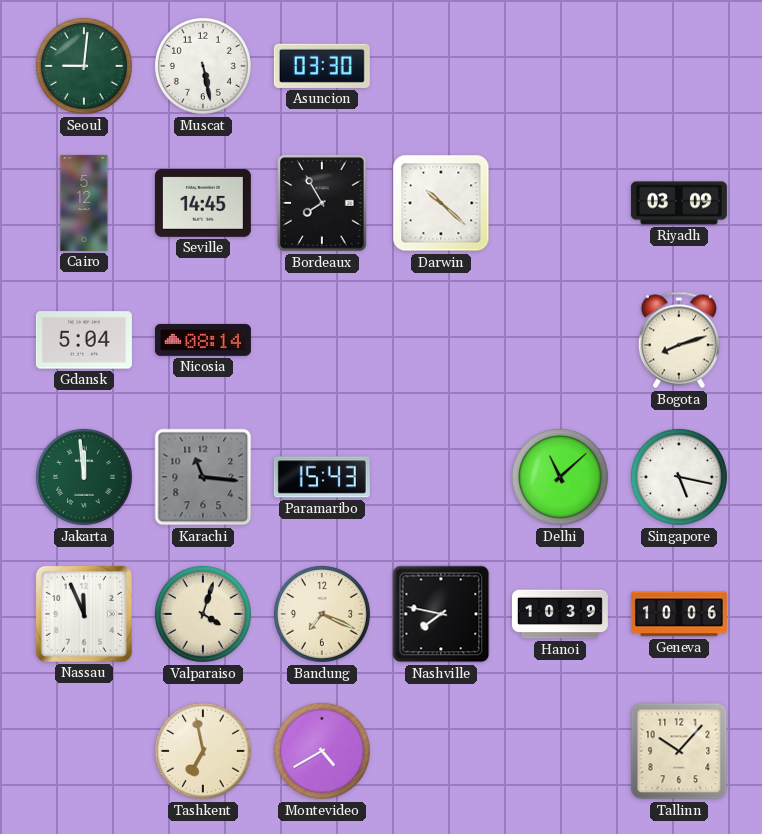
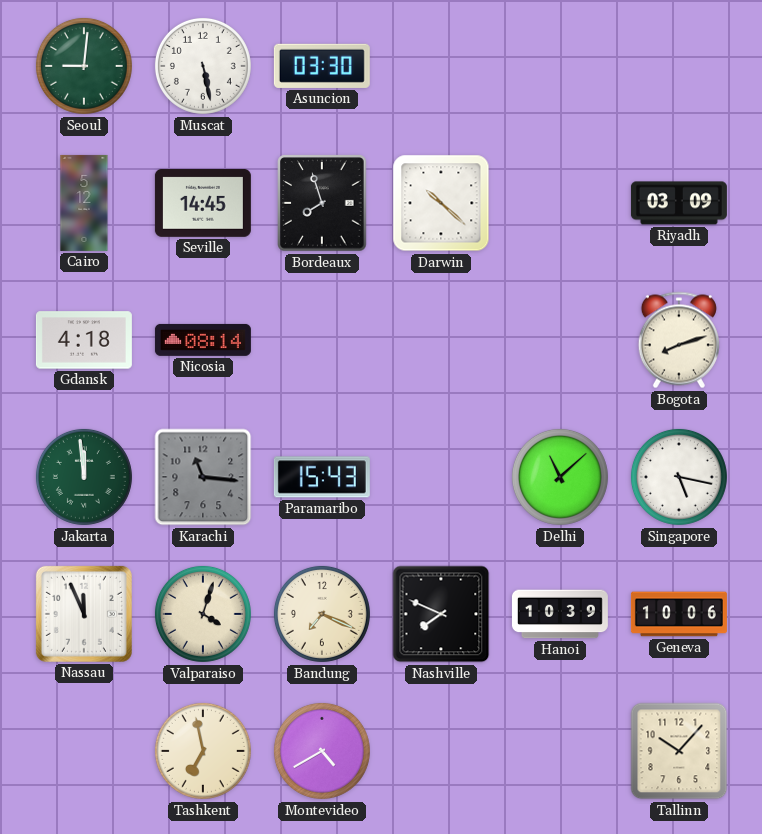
Bordeaux: 7:55 -> 7:57 (322, 203)
Gdansk: 5:04 -> 4:18 (84, 340)
Nashville: 7:47 -> 7:49 (441, 614)
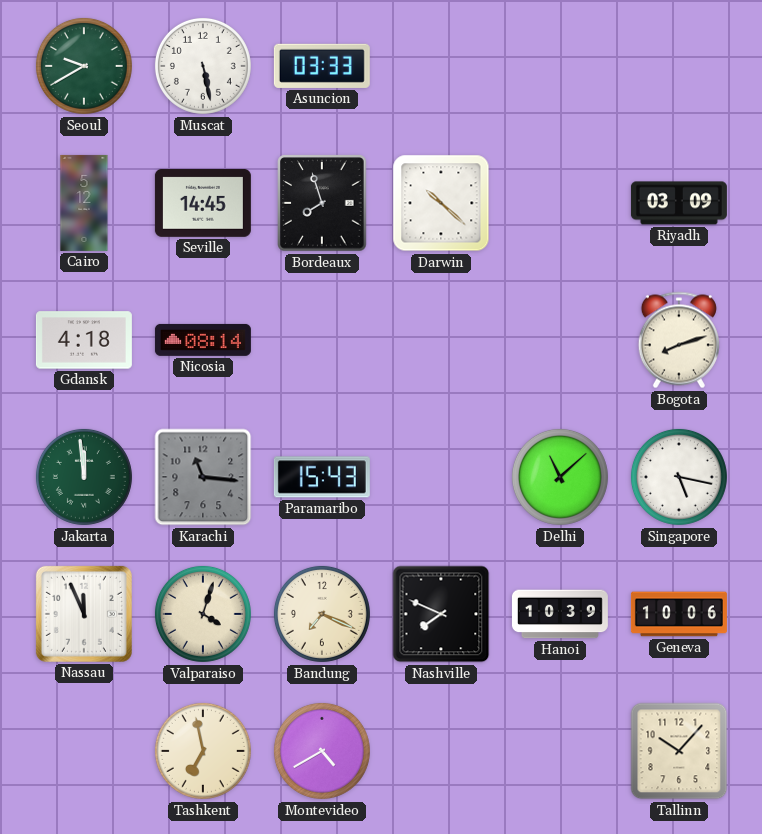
Seoul: 9:01 -> 9:40 (84, 66)
Asuncion: 03:30 -> 03:33 (322, 66)
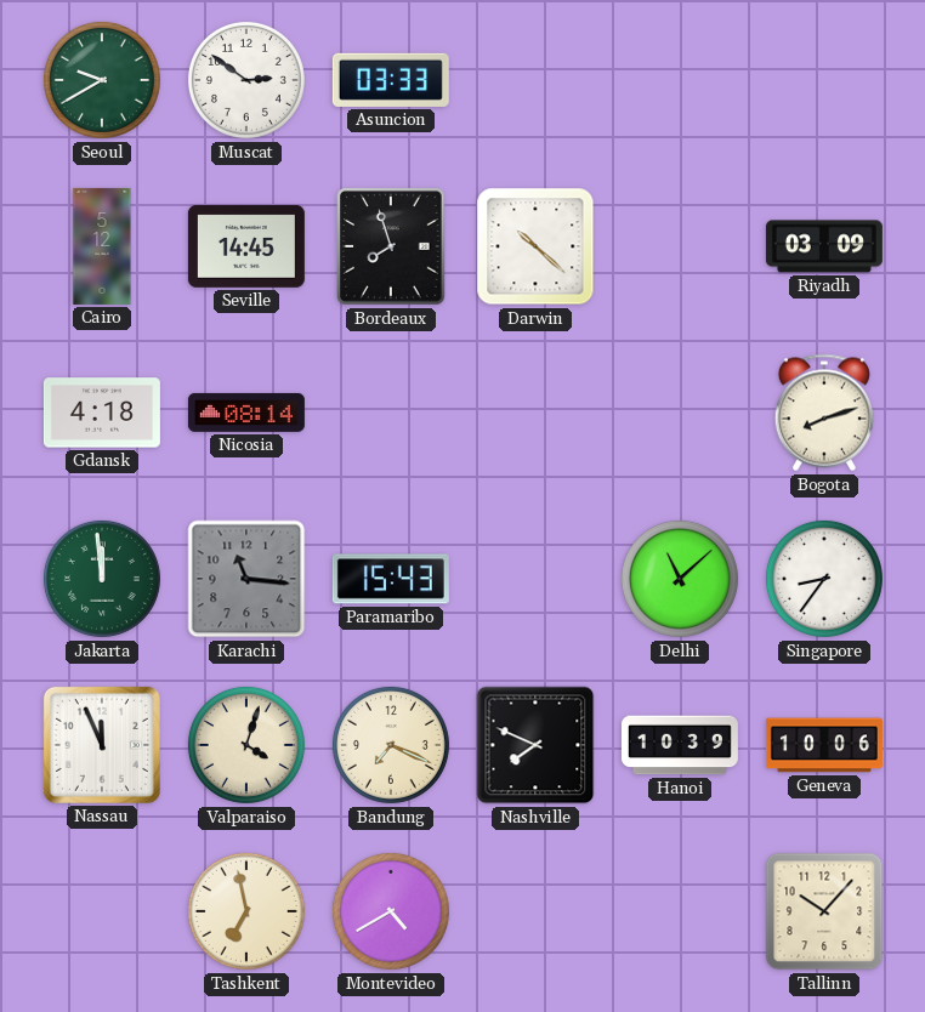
Muscat: 5:28 -> 2:51 (246, 80)
Singapore: 5:17 -> 8:36 (824, 579)
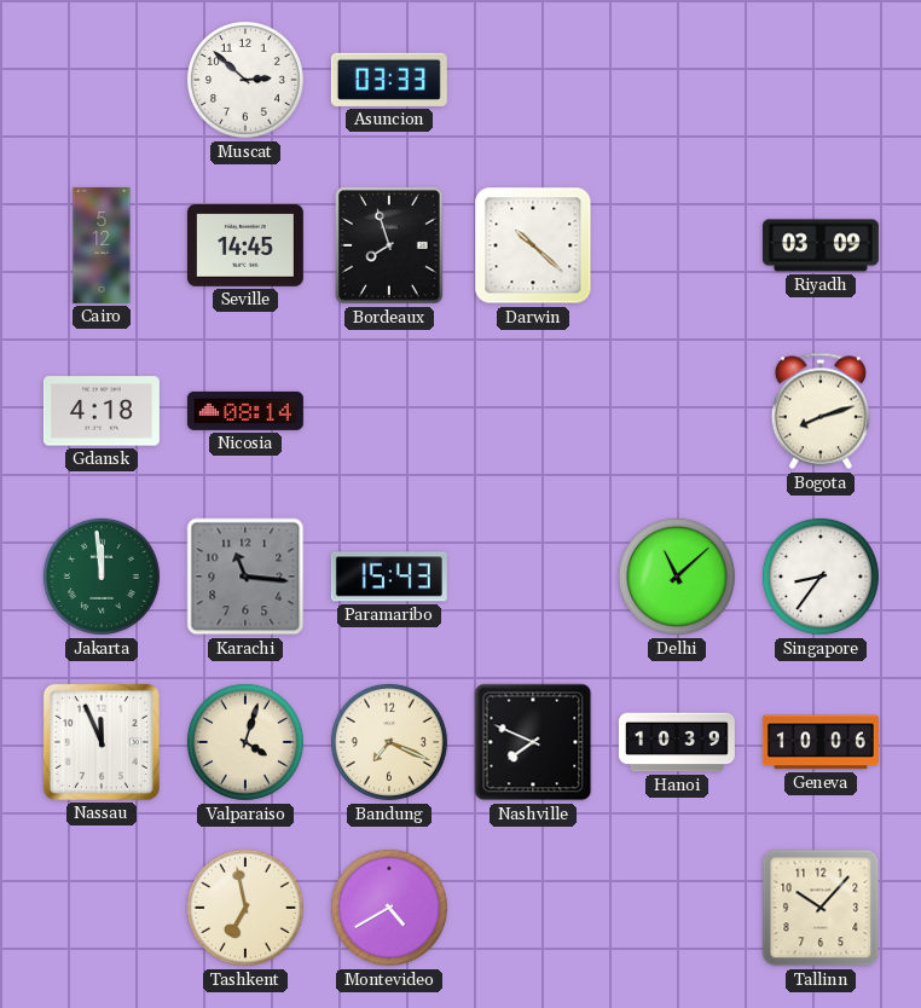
Seoul: 9:40 -> none (102, 80)
Muscat: 2:51 -> 2:52 (245, 80)
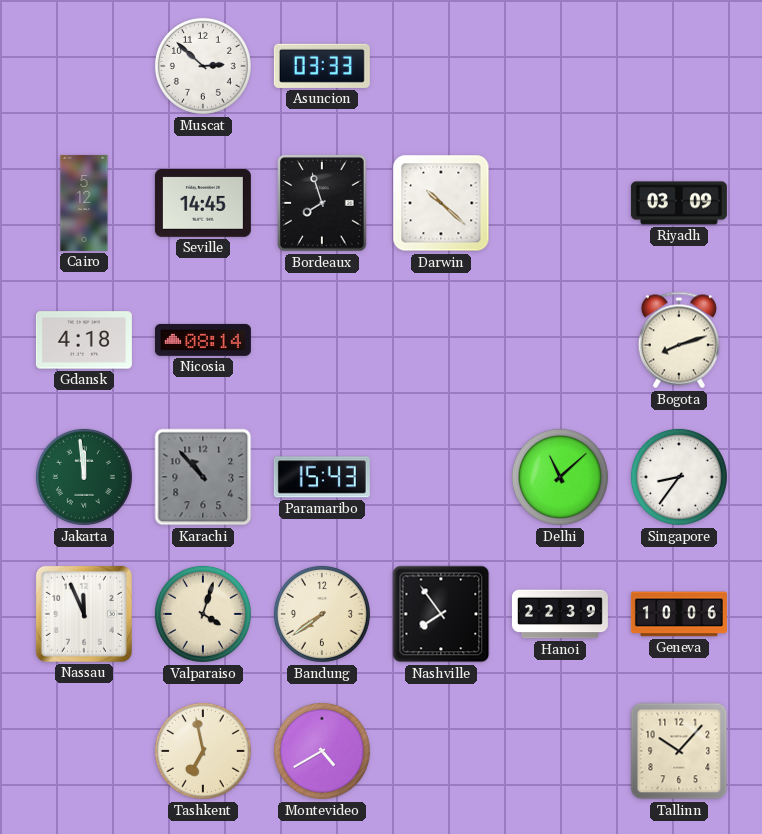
Karachi: 11:16 -> 10:53 (203, 477)
Bandung: 7:19 -> 7:39 (322, 614)
Nashville: 7:49 -> 7:54 (441, 614)
Hanoi: 10:39 -> 22:39 (560, 614)
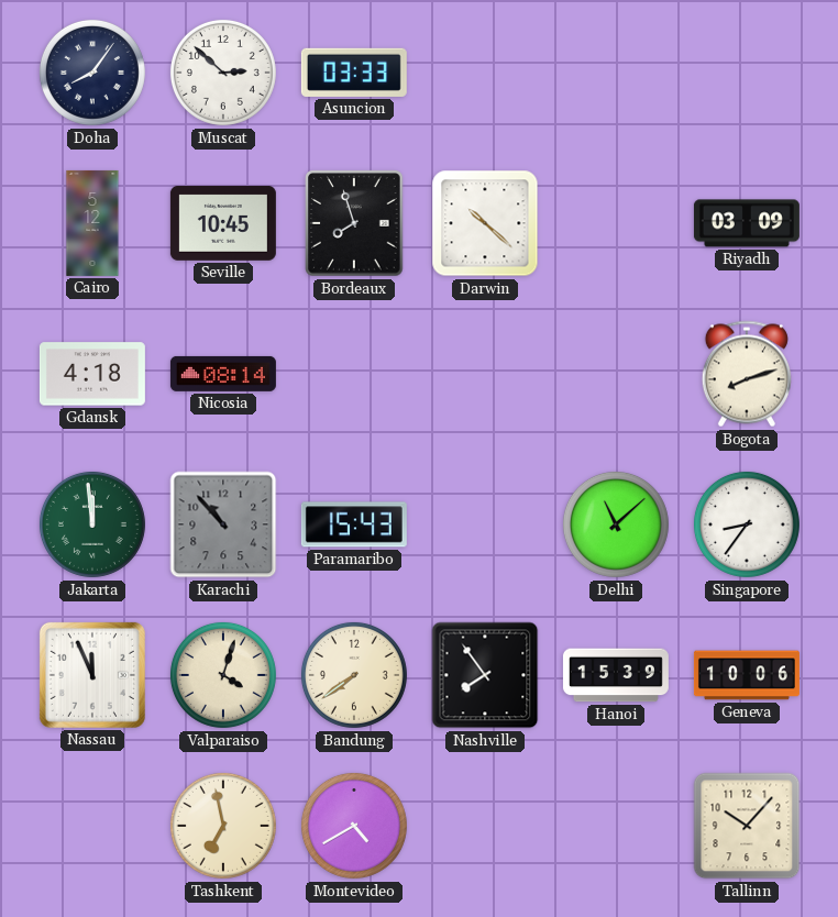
Doha: none -> 8:06 (92, 73)
Seville: 14:45 -> 10:45 (223, 223)
Hanoi: 22:39 -> 15:39 (616, 675)
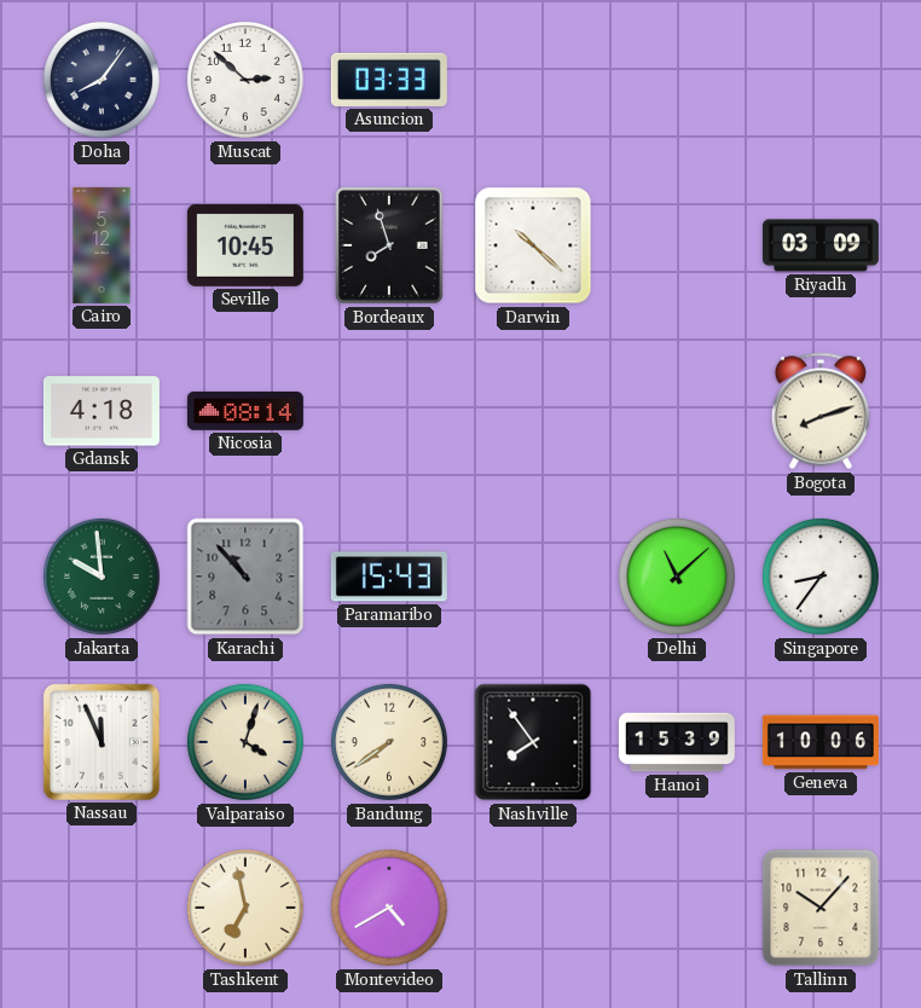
Jakarta: 11:59 -> 9:59 (102, 577)
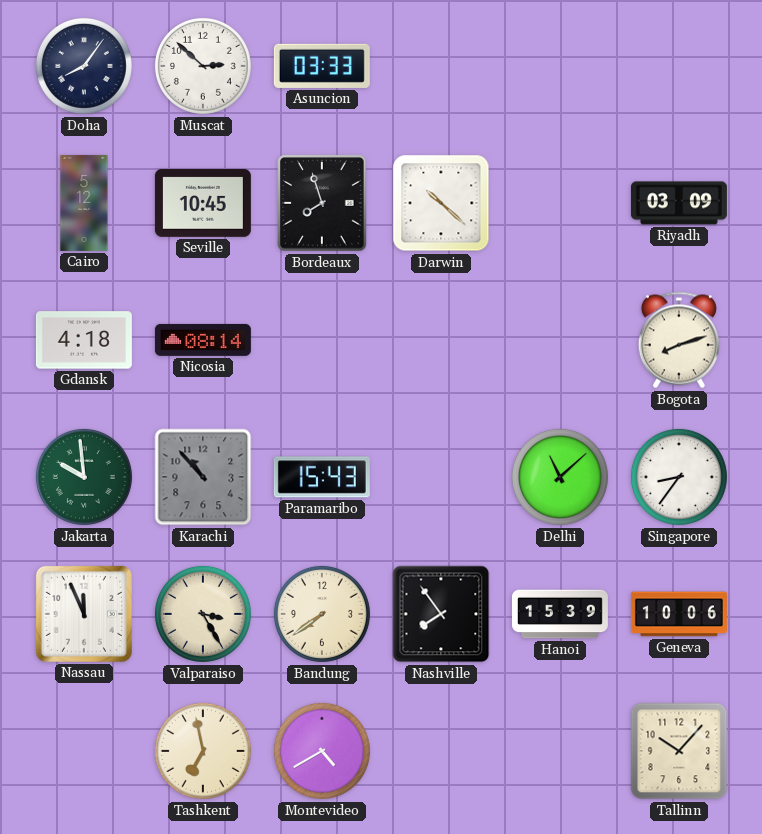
Valparaiso: 4:03 -> 3:25 (203, 614)
